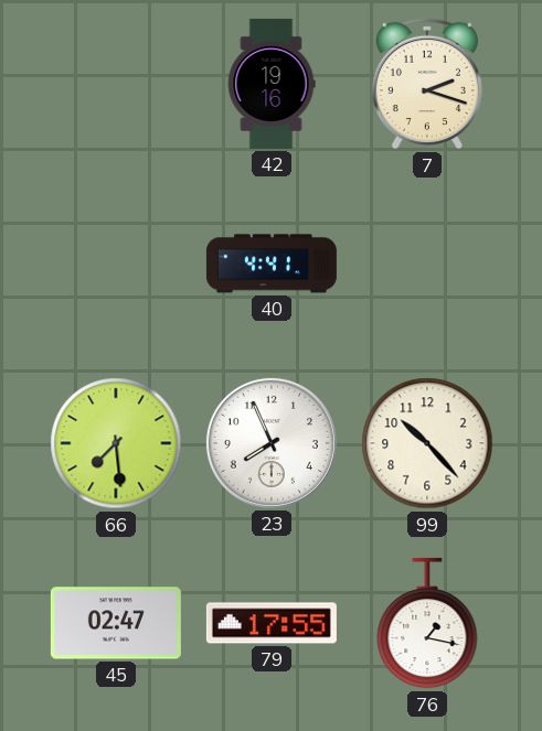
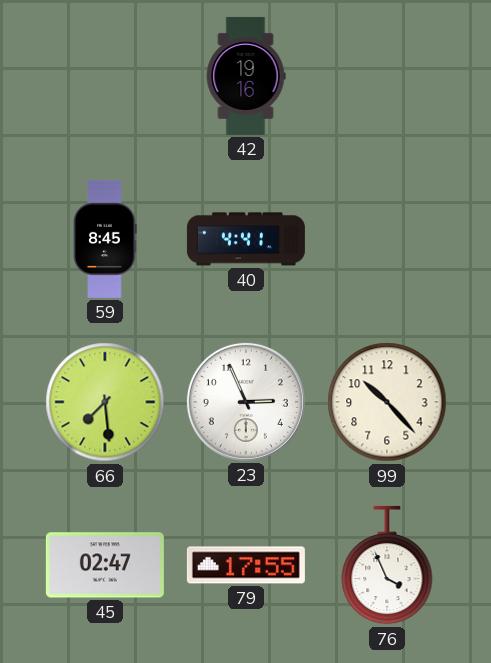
7: 2:18 -> none (427, 84)
59: none -> 8:45 (105, 239)
23: 7:56 -> 2:56 (246, 402)
76: 1:17 -> 3:56 (387, 565)
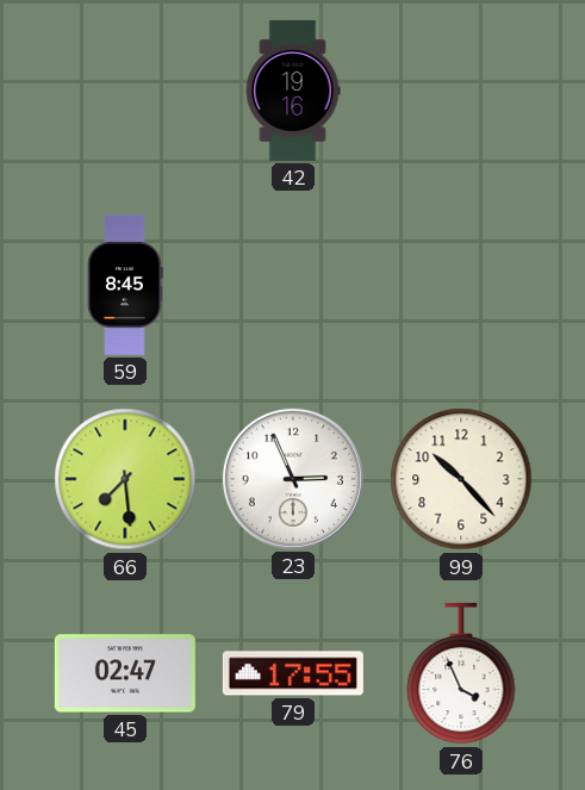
40: 4:41 -> none (246, 239)
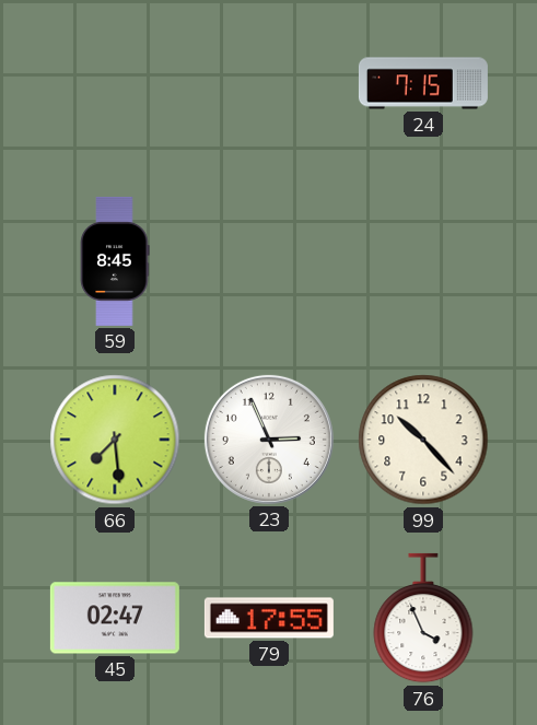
42: 19:16 -> none (293, 91)
24: none -> 7:15 (423, 83)
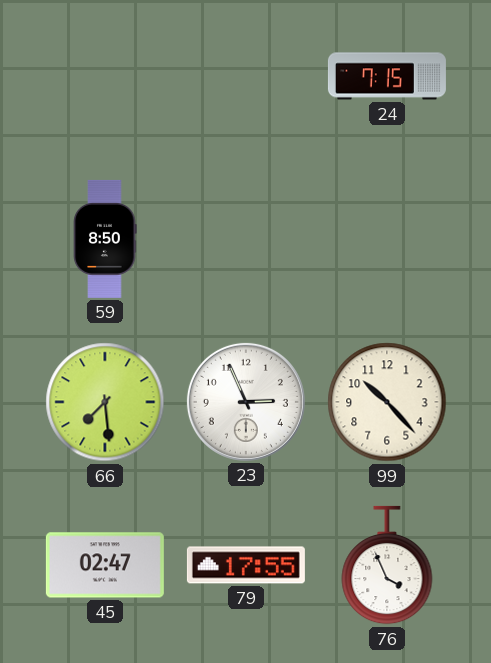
59: 8:45 -> 8:50 (105, 239)
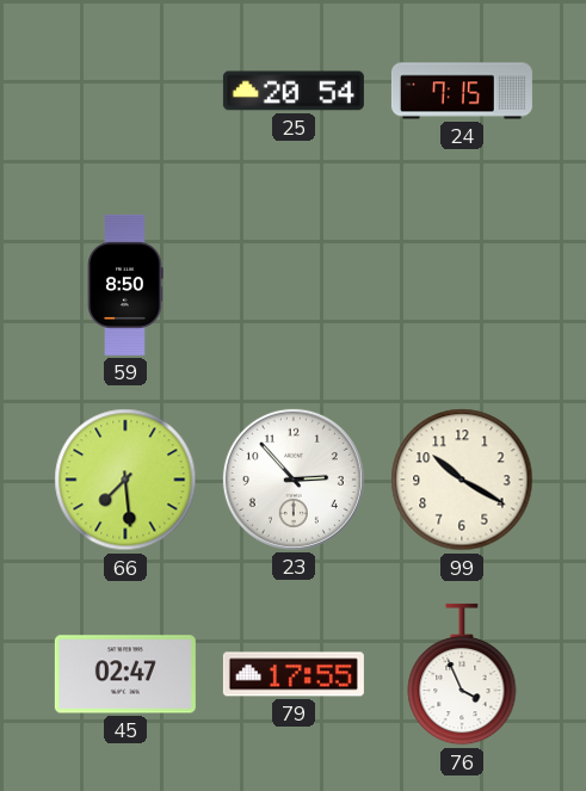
25: none -> 20:54 (294, 91)
23: 2:56 -> 2:53 (294, 480)
99: 10:23 -> 10:20 (462, 480)
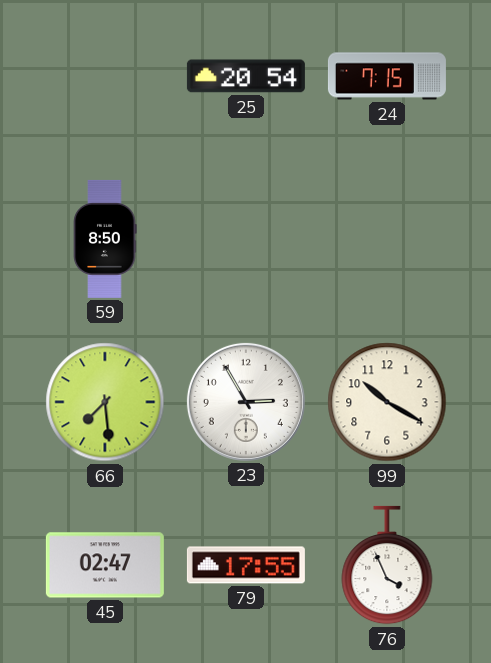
23: 2:53 -> 2:55 (246, 402)
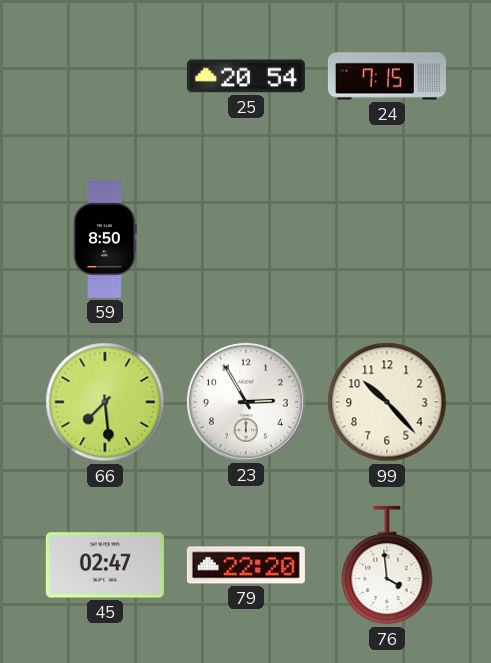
99: 10:20 -> 10:23 (387, 402)
79: 17:55 -> 22:20 (246, 565)
76: 3:56 -> 3:59 (387, 565)
